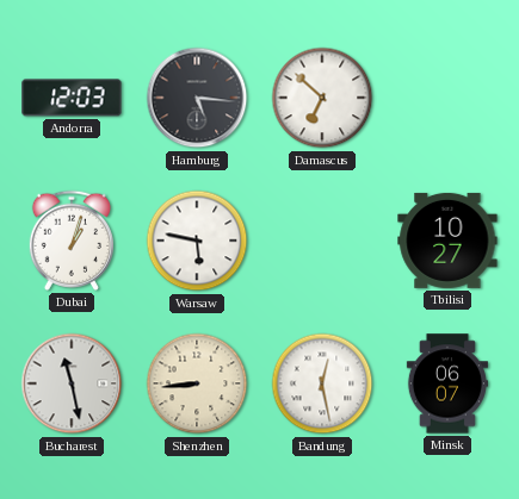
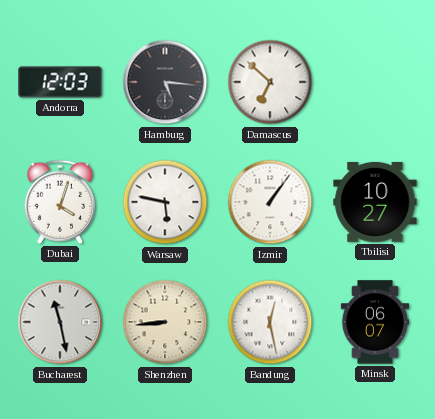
Dubai: 1:03 -> 4:03 (59, 202)
Izmir: none -> 1:06 (270, 202)
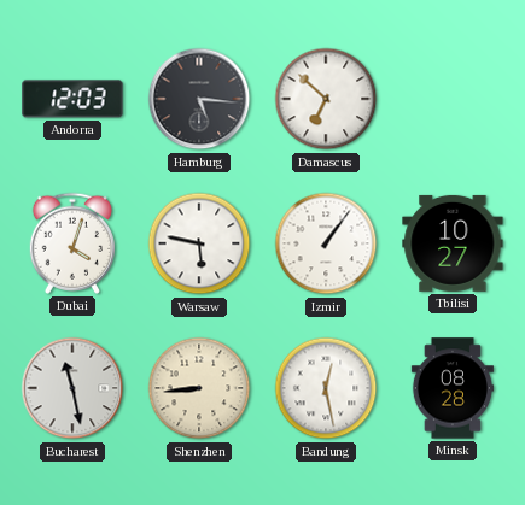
Minsk: 06:07 -> 08:28 (453, 388)
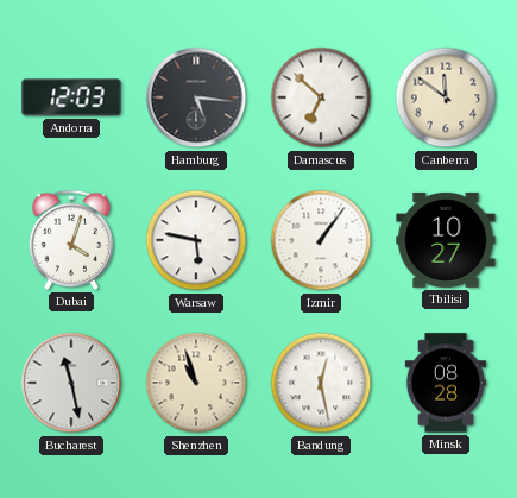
Canberra: none -> 11:51 (446, 97)
Shenzhen: 8:44 -> 10:57 (196, 383)
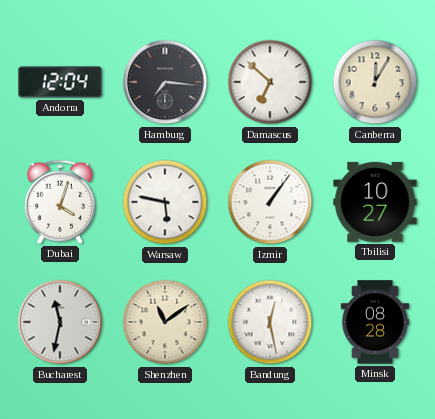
Andorra: 12:03 -> 12:04 (60, 82)
Hamburg: 5:16 -> 7:16 (165, 82)
Canberra: 11:51 -> 12:05 (375, 82)
Bucharest: 11:28 -> 11:32 (60, 322)
Shenzhen: 10:57 -> 11:09 (165, 322)
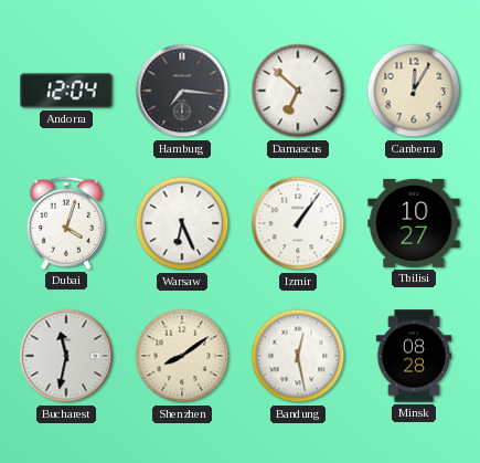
Warsaw: 5:47 -> 6:26 (182, 223)
Shenzhen: 11:09 -> 8:09 (182, 356)
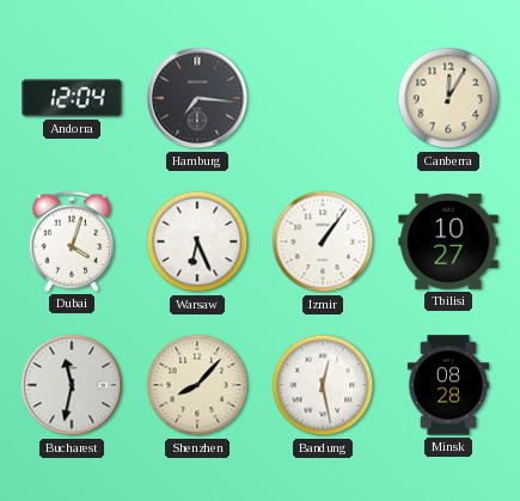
Damascus: 6:52 -> none (298, 91)
Shenzhen: 8:09 -> 8:07 (197, 385)
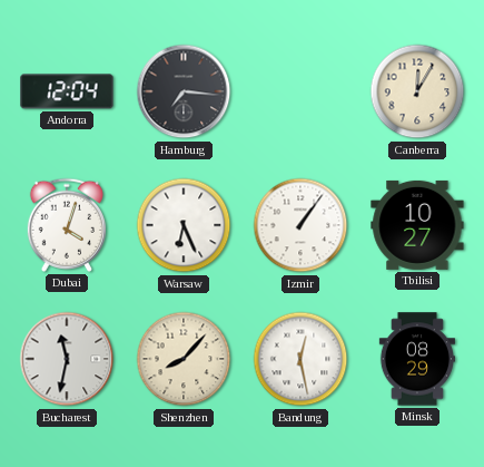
Minsk: 08:28 -> 08:29 (417, 359)
